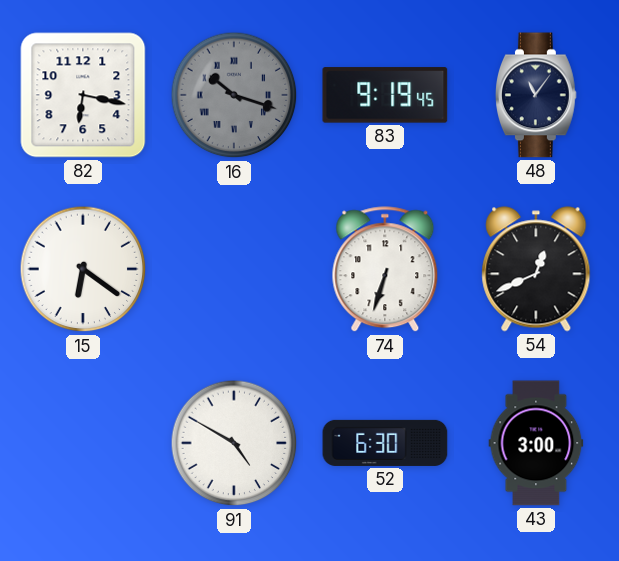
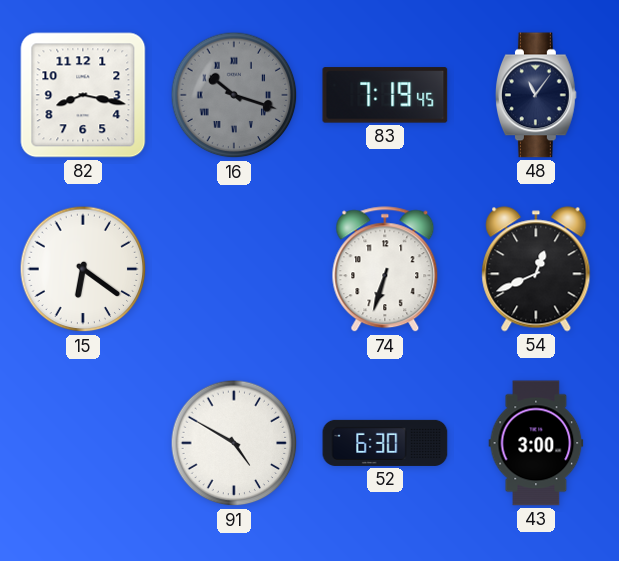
82: 6:17 -> 8:17 (83, 95)
83: 9:19 -> 7:19 (385, 95)
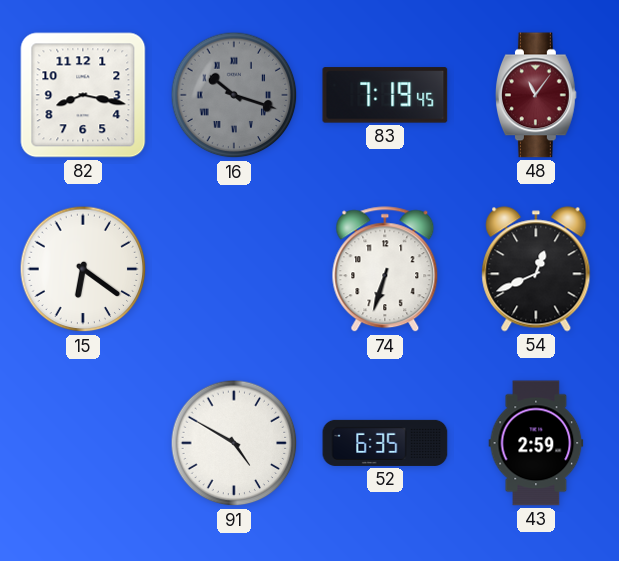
48 dial: navy -> burgundy (537, 95)
52: 6:30 -> 6:35 (385, 443)
43: 3:00 -> 2:59 (536, 443)
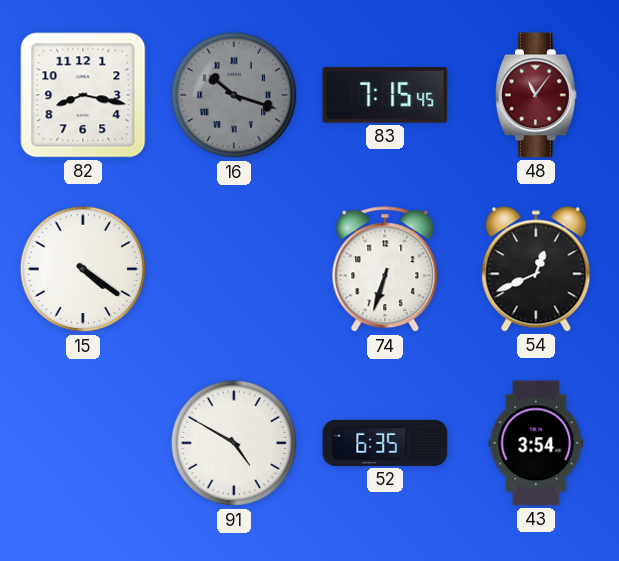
83: 7:19 -> 7:15 (385, 95)
15: 6:21 -> 4:21 (83, 269)
43: 2:59 -> 3:54 (536, 443)
